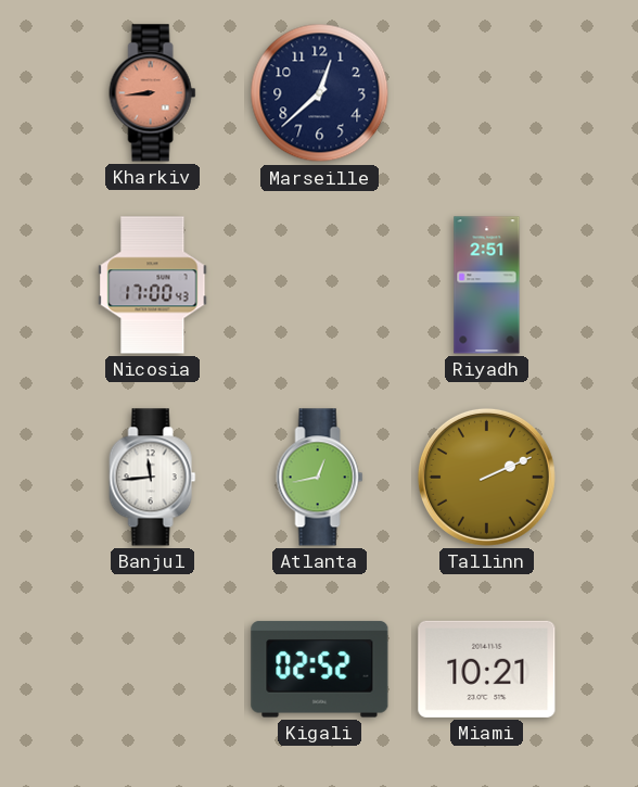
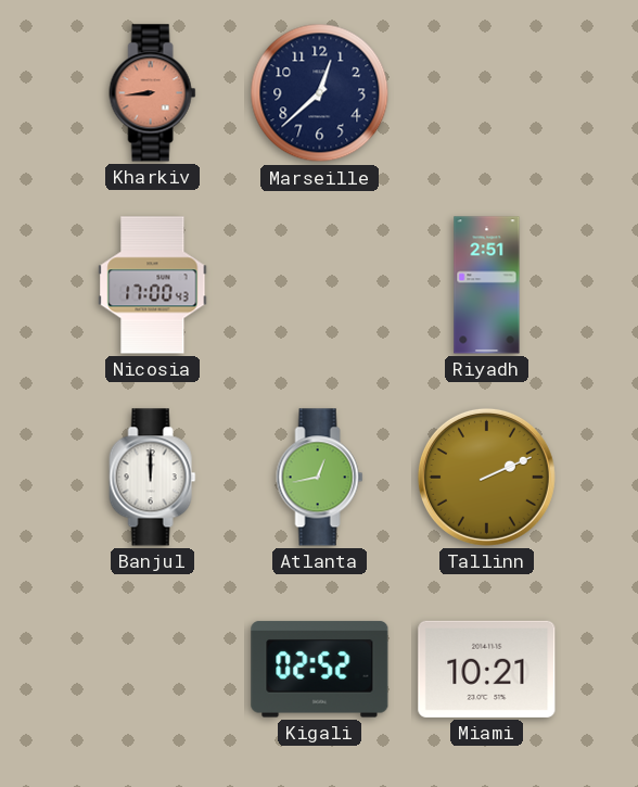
Banjul: 11:44 -> 12:00 (153, 478)
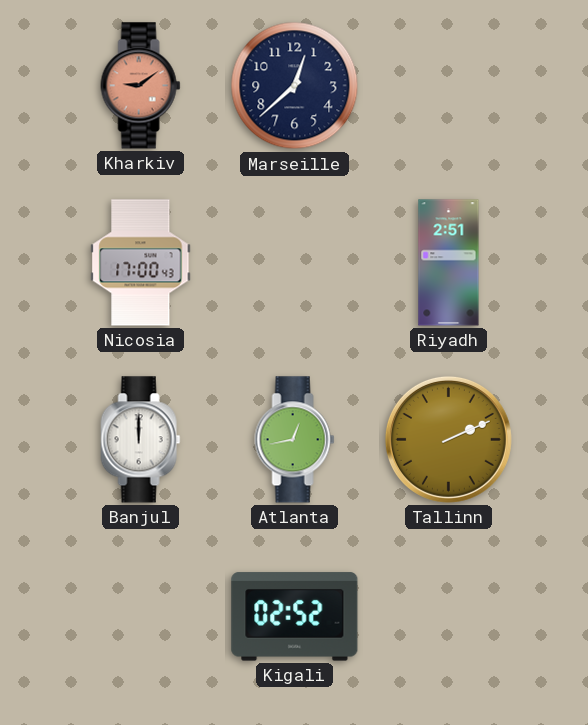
Kharkiv: 8:44 -> 9:09 (141, 86)
Miami: 10:21 -> none (487, 669)
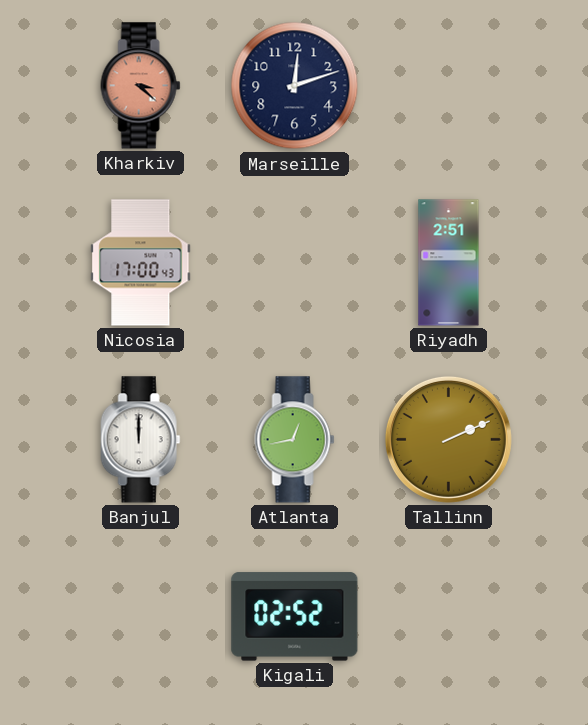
Kharkiv: 9:09 -> 3:22 (141, 86)
Marseille: 12:38 -> 12:12 (295, 86)
